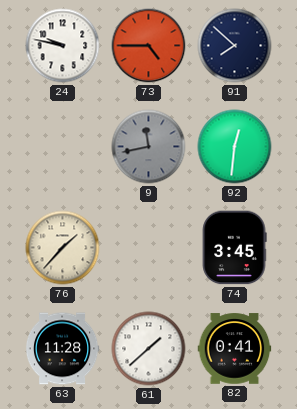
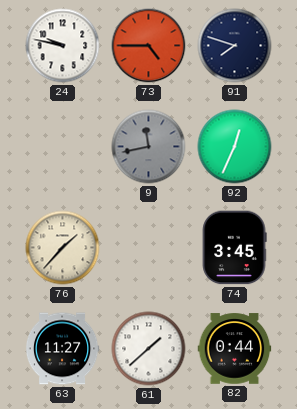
91: 7:52 -> 7:48 (235, 46)
92: 12:31 -> 12:34 (235, 147)
63: 11:28 -> 11:27 (62, 349)
82: 0:41 -> 0:44 (235, 349)
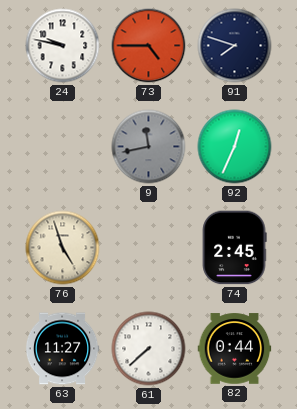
76: 1:37 -> 4:57 (63, 248)
74: 3:45 -> 2:45 (234, 248)
61: 1:38 -> 7:38 (149, 349)
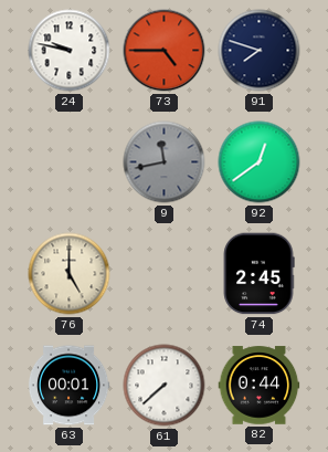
92: 12:34 -> 12:39 (260, 162)
76: 4:57 -> 5:00 (70, 274)
63: 11:27 -> 00:01 (68, 386)
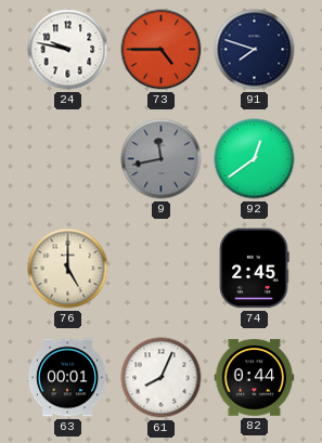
61: 7:38 -> 8:04 (162, 378)
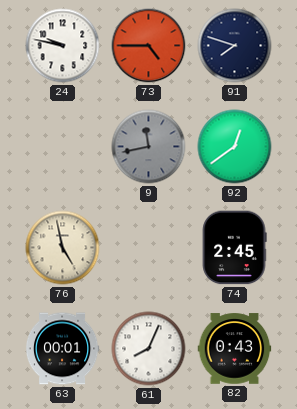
76: 5:00 -> 4:58 (63, 248)
82: 0:44 -> 0:43 (235, 349)
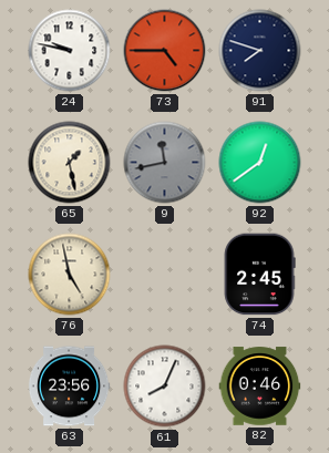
65: none -> 1:28 (70, 163)
63: 00:01 -> 23:56 (69, 387)
82: 0:43 -> 0:46 (260, 387)
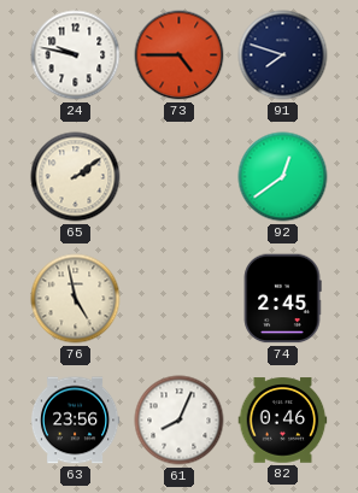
65: 1:28 -> 2:09 (76, 177)
9: 11:43 -> none (165, 163)
